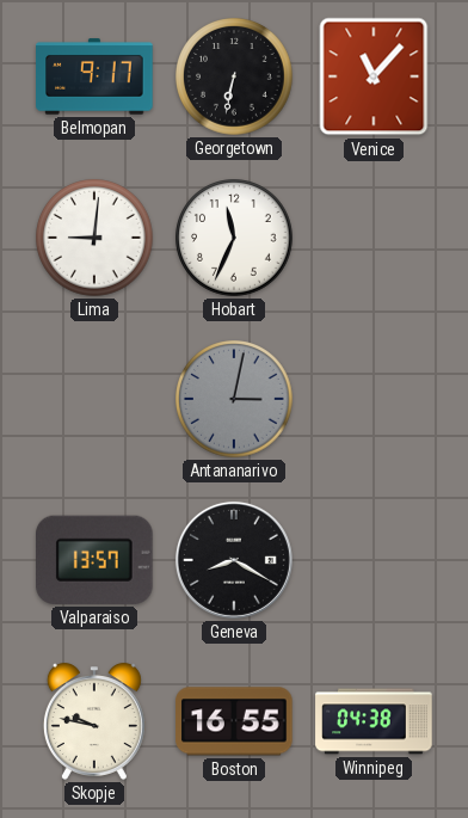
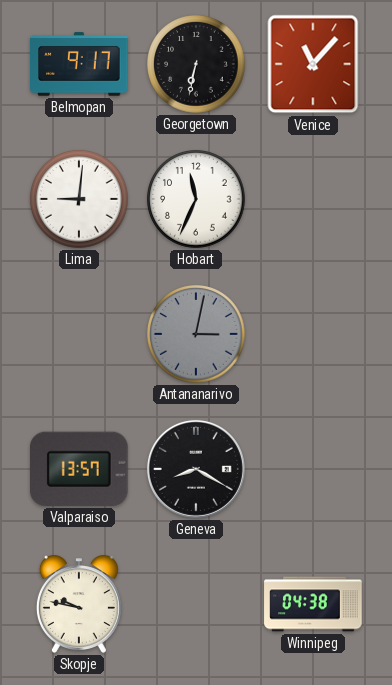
Boston: 16:55 -> none (234, 721)
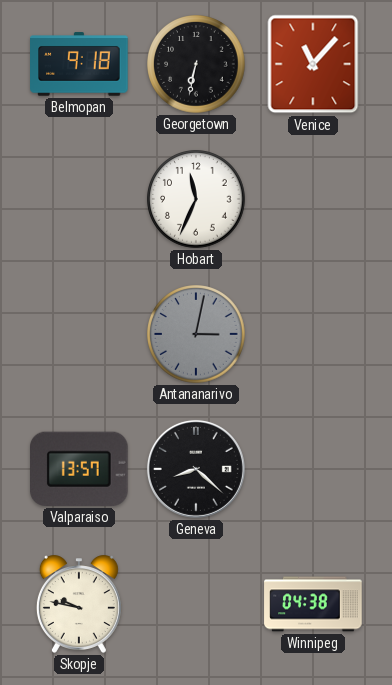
Belmopan: 9:17 -> 9:18 (79, 64)
Lima: 9:01 -> none (79, 199)
Geneva: 8:20 -> 8:22 (196, 469)
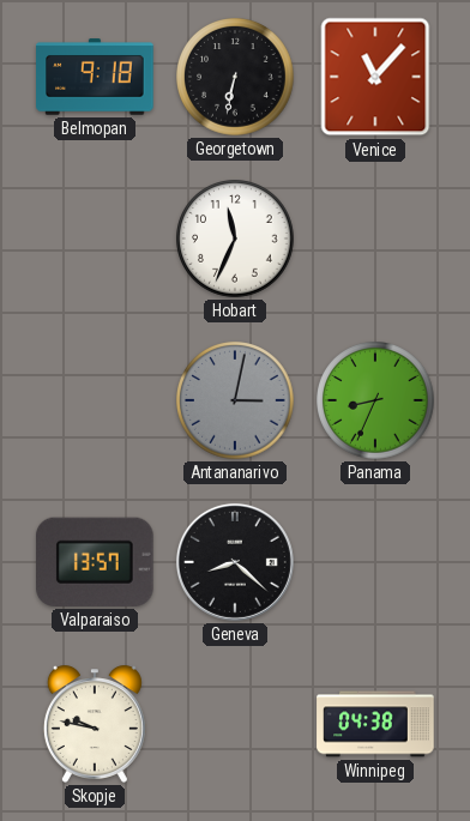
Panama: none -> 8:34 (375, 400)
